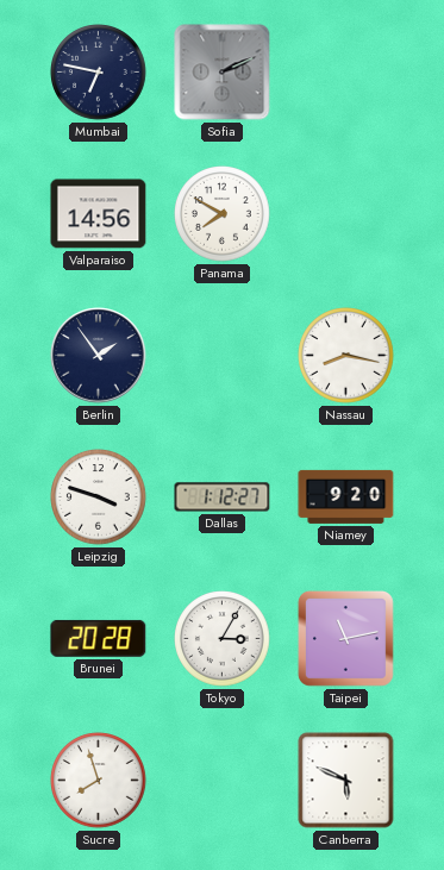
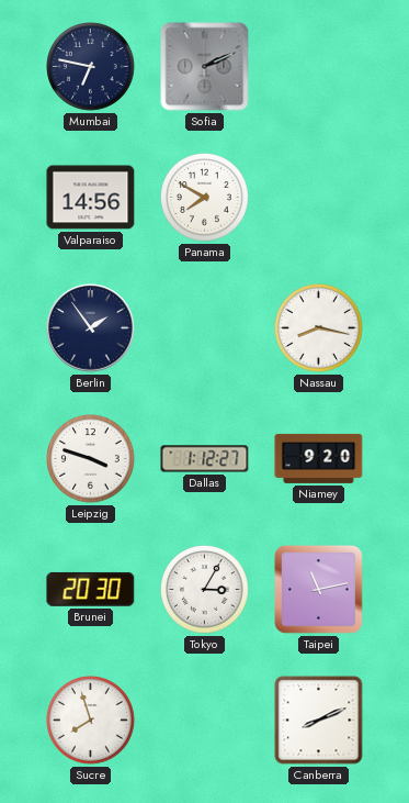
Brunei: 20:28 -> 20:30 (91, 589)
Canberra: 5:49 -> 8:11 (319, 721)
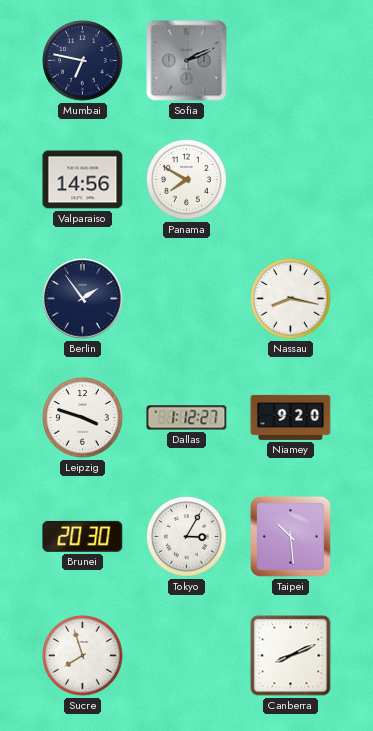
Taipei: 11:13 -> 10:29 (290, 536)
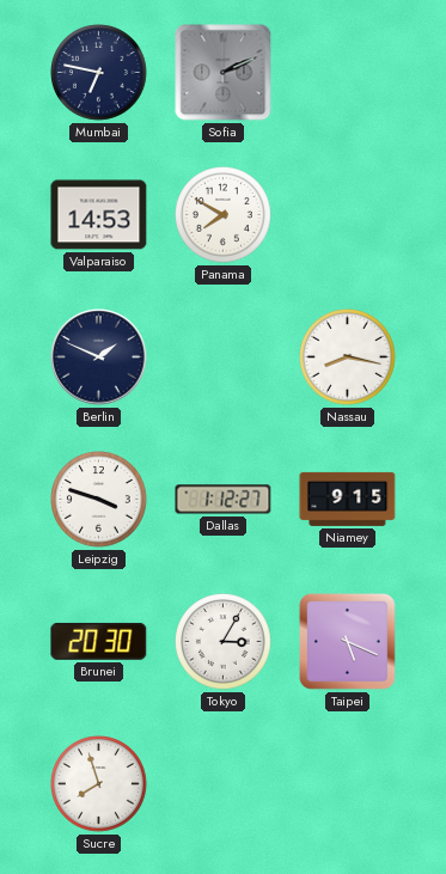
Valparaiso: 14:56 -> 14:53 (99, 215)
Berlin: 1:54 -> 1:49 (99, 357)
Niamey: 9:20 -> 9:15 (348, 499)
Taipei: 10:29 -> 5:19 (347, 641)
Canberra: 8:11 -> none (291, 656)
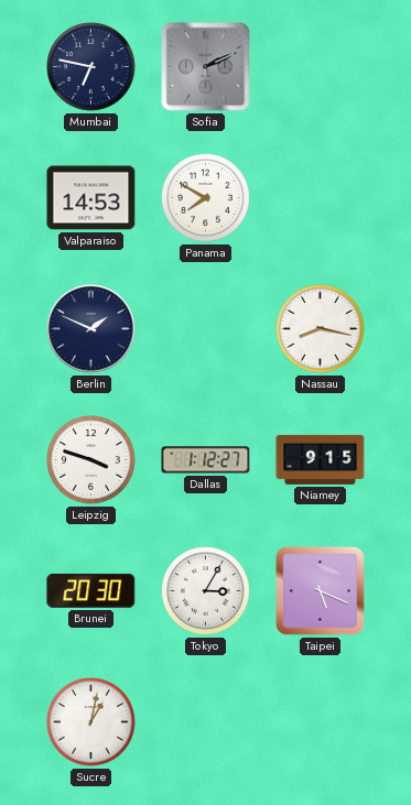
Sucre: 7:57 -> 1:02 (91, 722)
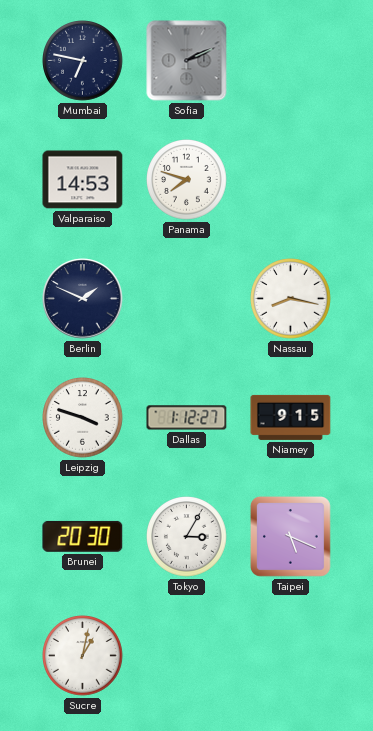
Panama: 7:50 -> 7:48 (187, 180)
